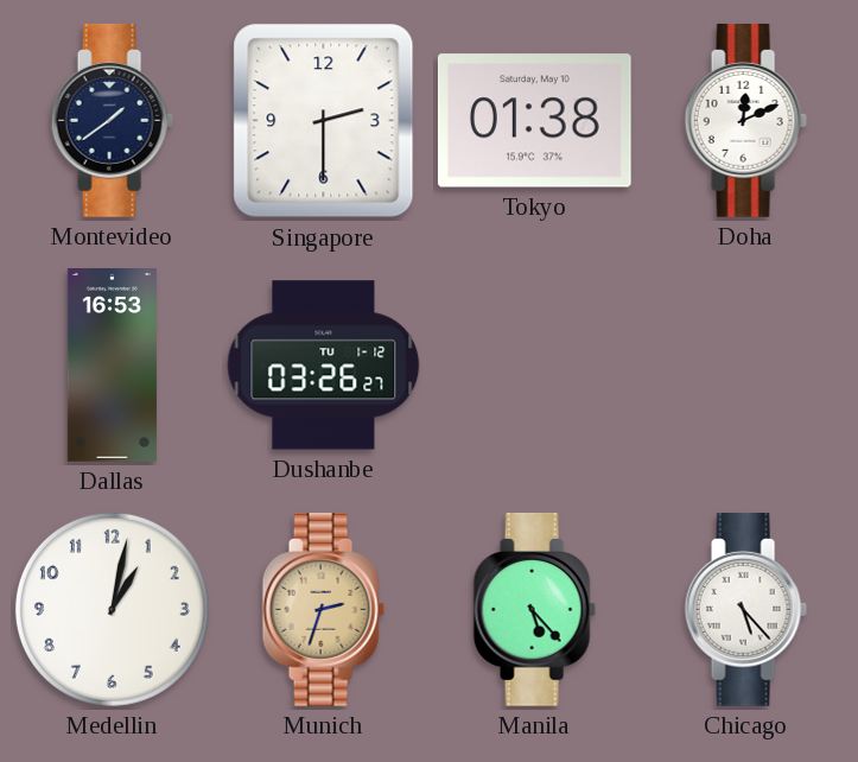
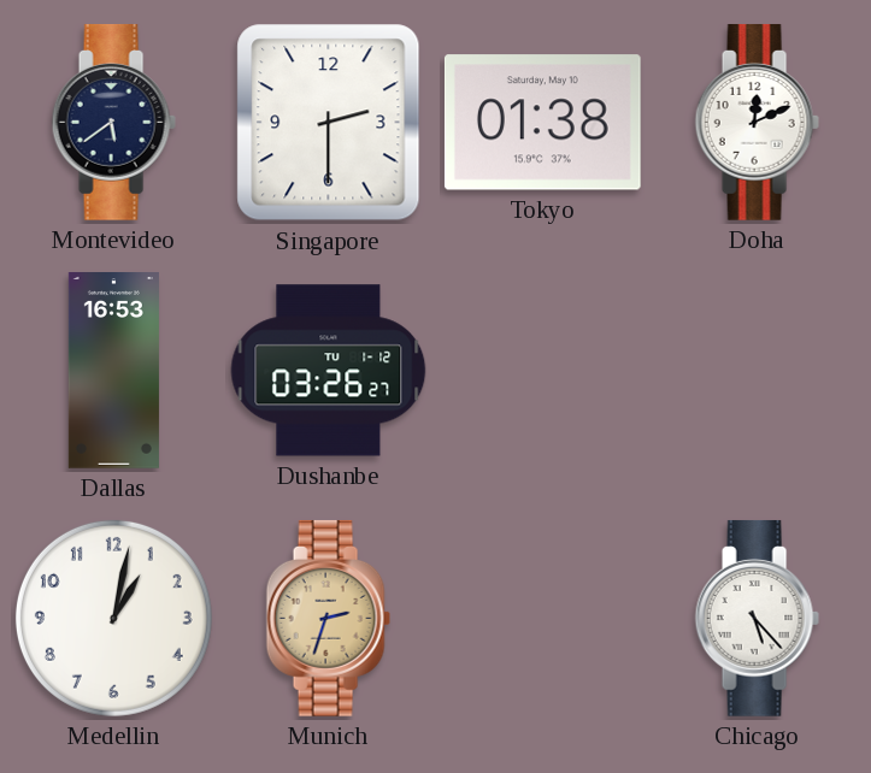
Montevideo: 1:39 -> 5:39 (113, 122)
Manila: 5:23 -> none (534, 609)
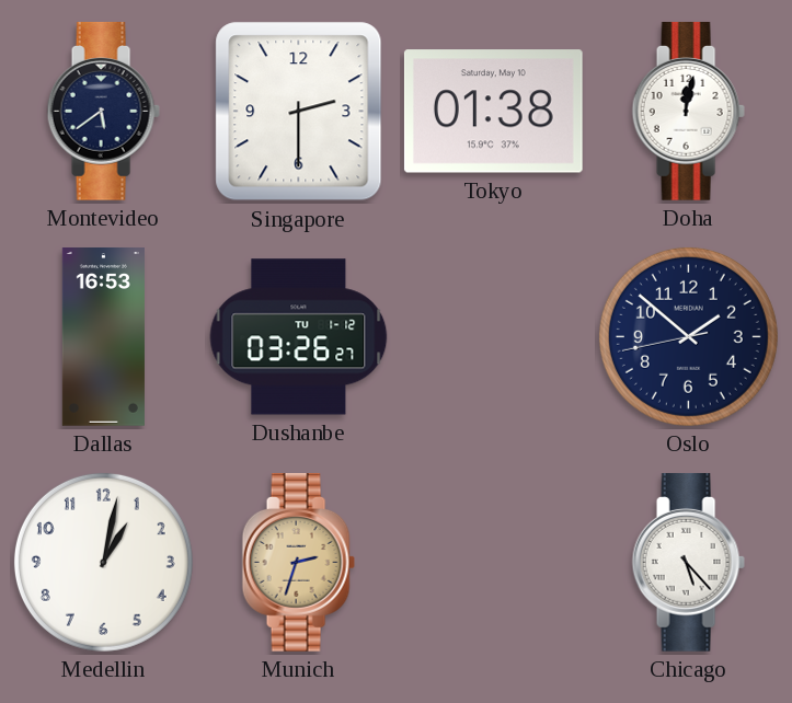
Doha: 12:11 -> 12:02 (688, 111)
Oslo: none -> 1:51 (688, 336)
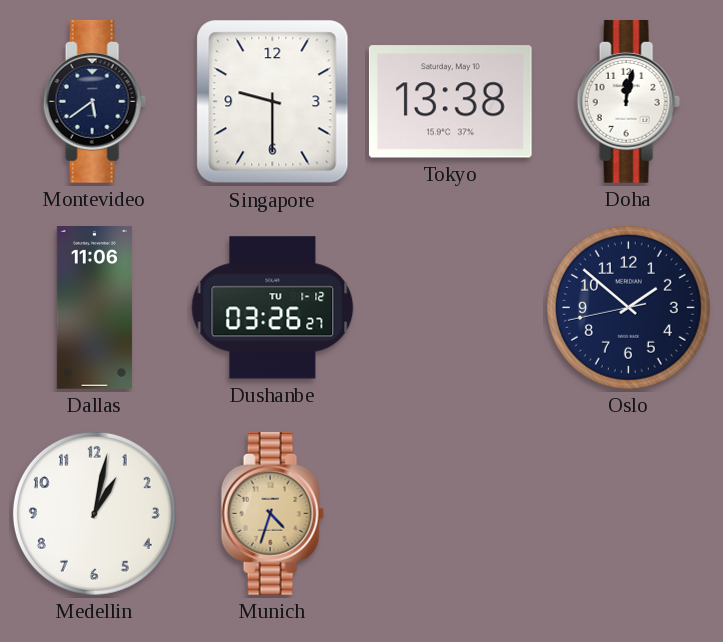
Singapore: 2:30 -> 9:30 (273, 102)
Tokyo: 01:38 -> 13:38 (450, 102)
Dallas: 16:53 -> 11:06 (94, 308)
Munich: 2:33 -> 4:33 (272, 513)
Chicago: 5:23 -> none (688, 562)
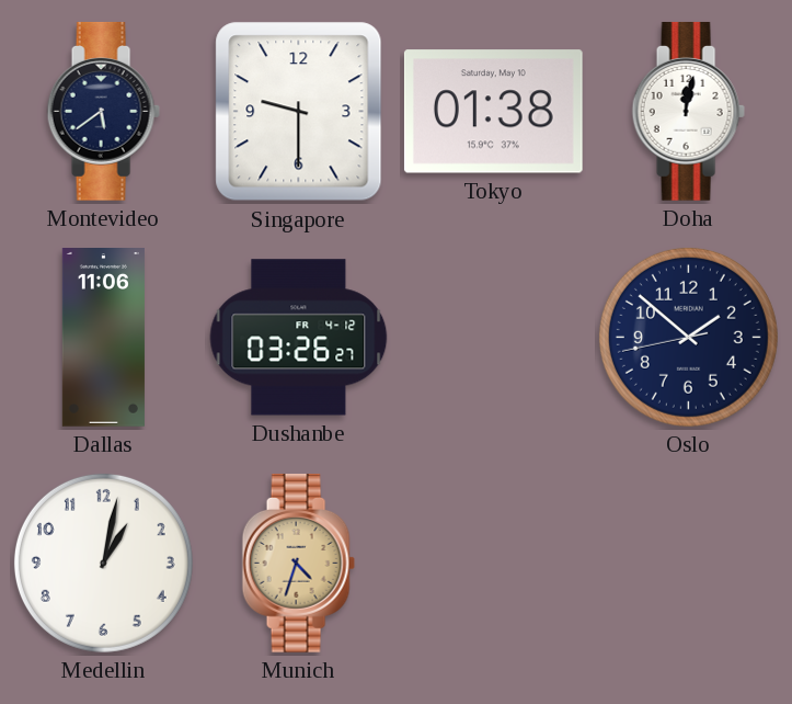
Tokyo: 13:38 -> 01:38 (493, 112)
Dushanbe date: TU 1-12 -> FR 4-12 (299, 338)
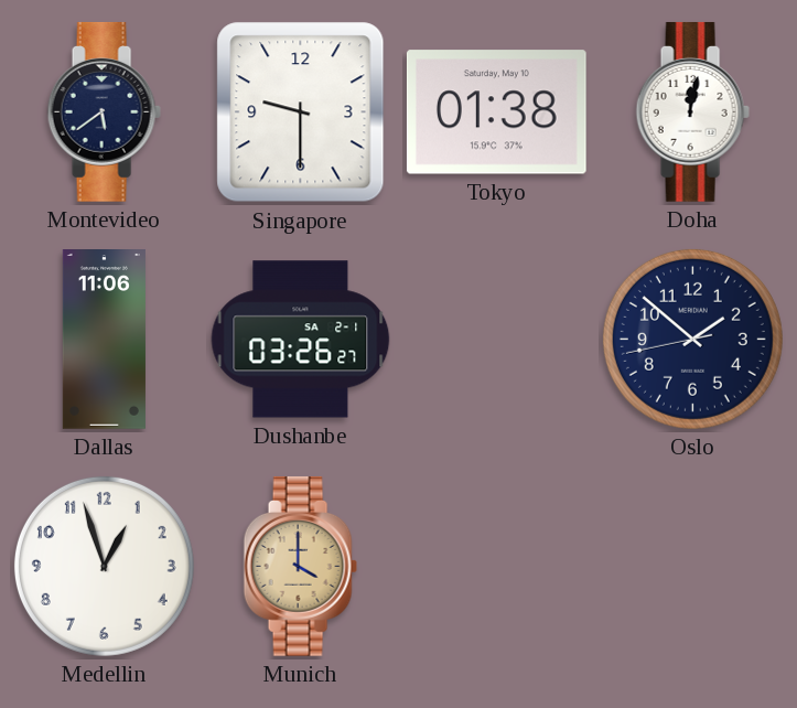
Dushanbe date: FR 4-12 -> SA 2-1 (301, 340)
Medellin: 1:02 -> 12:57 (104, 566)
Munich: 4:33 -> 4:00 (300, 566)
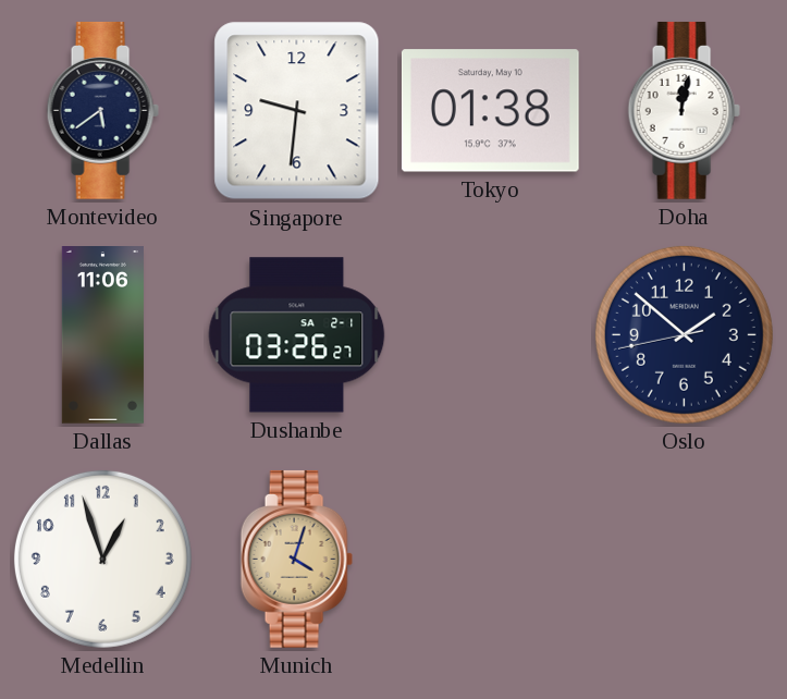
Singapore: 9:30 -> 9:31 (297, 111)
Munich: 4:00 -> 4:03 (296, 559)
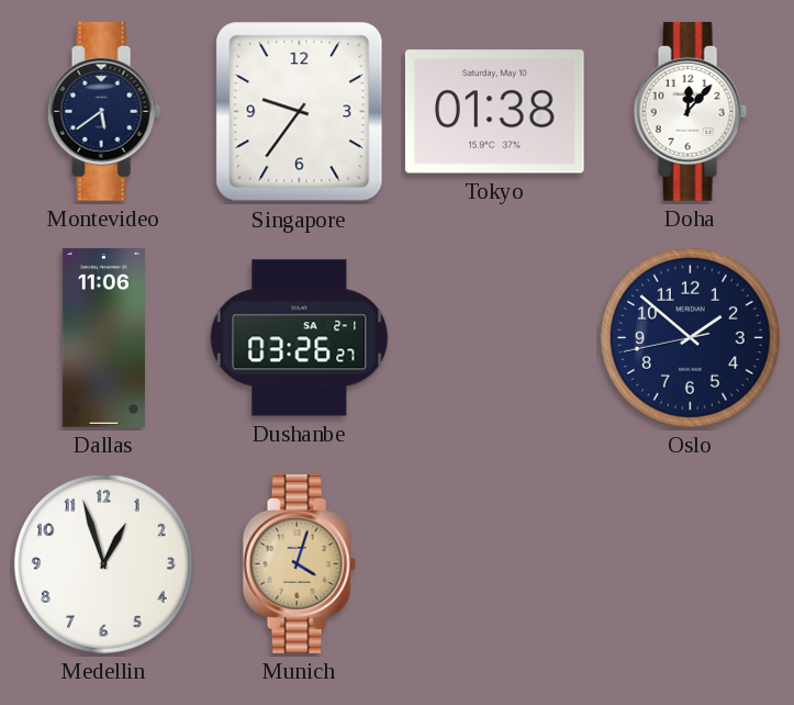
Singapore: 9:31 -> 9:36 (300, 112)
Doha: 12:02 -> 12:07 (690, 111)
